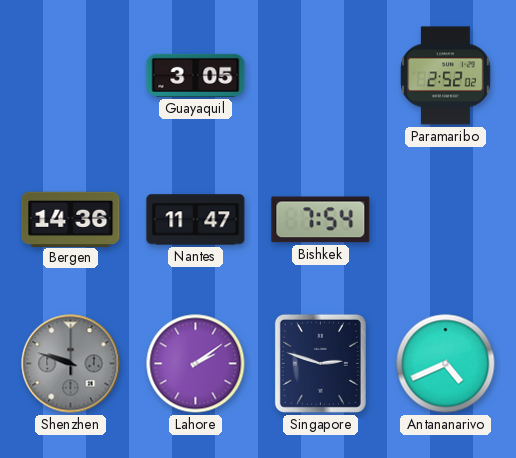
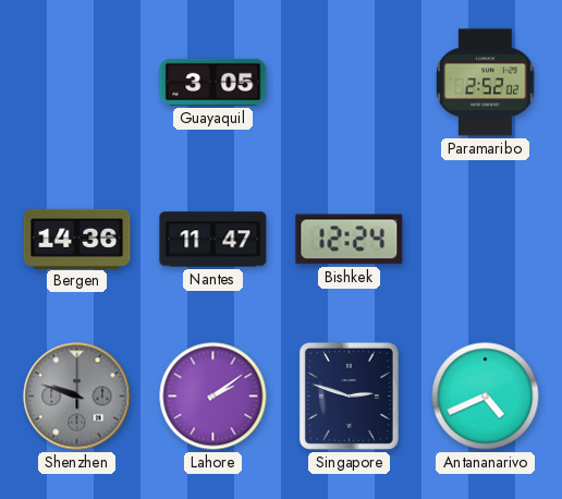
Bishkek: 7:54 -> 12:24 (350, 240)
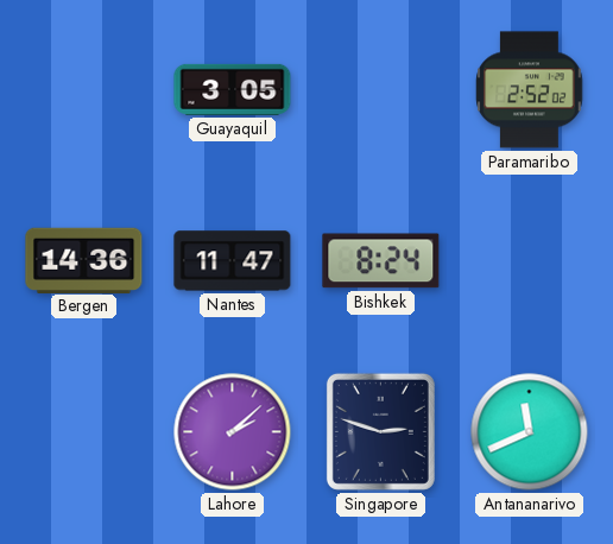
Bishkek: 12:24 -> 8:24 (381, 261)
Shenzhen: 9:48 -> none (77, 397)
Lahore: 2:09 -> 2:08 (233, 432)
Antananarivo: 4:41 -> 11:41 (530, 432)
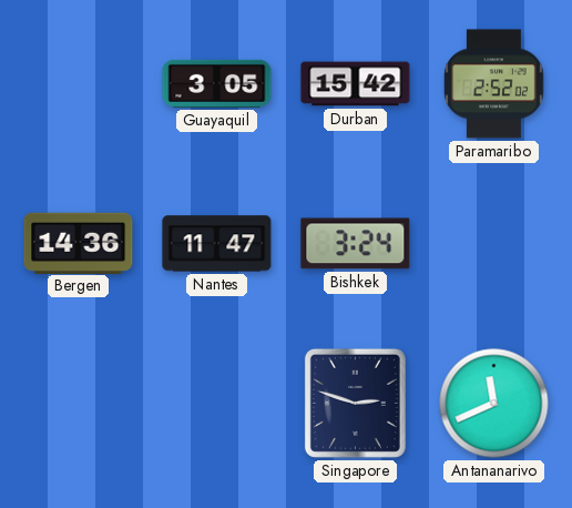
Durban: none -> 15:42 (356, 84)
Bishkek: 8:24 -> 3:24 (356, 244)
Lahore: 2:08 -> none (233, 432)
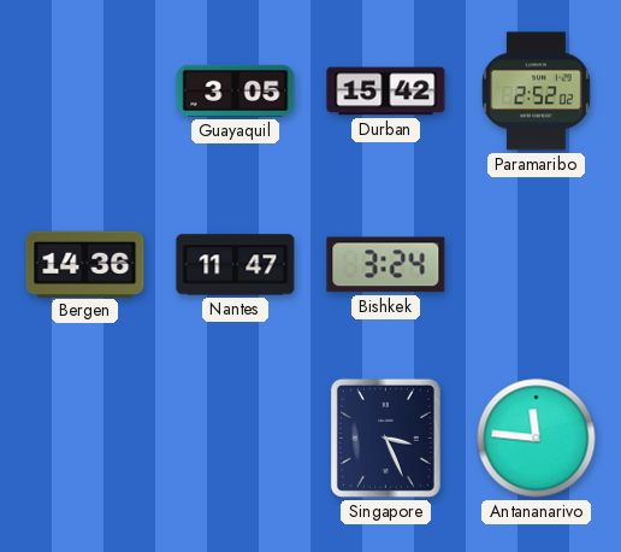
Singapore: 2:48 -> 3:26 (385, 438)
Antananarivo: 11:41 -> 11:46 (537, 439)
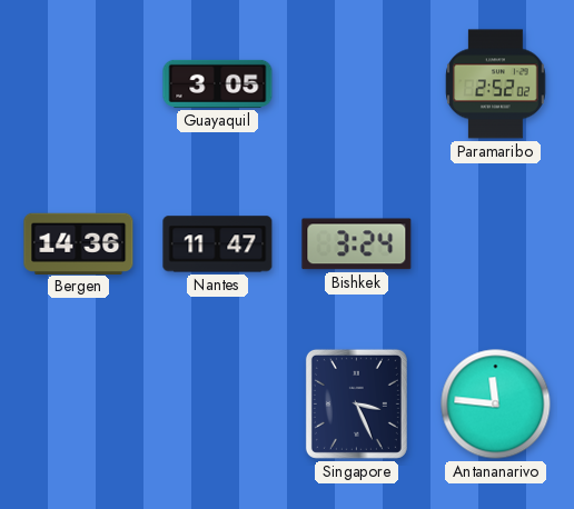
Durban: 15:42 -> none (386, 92)
